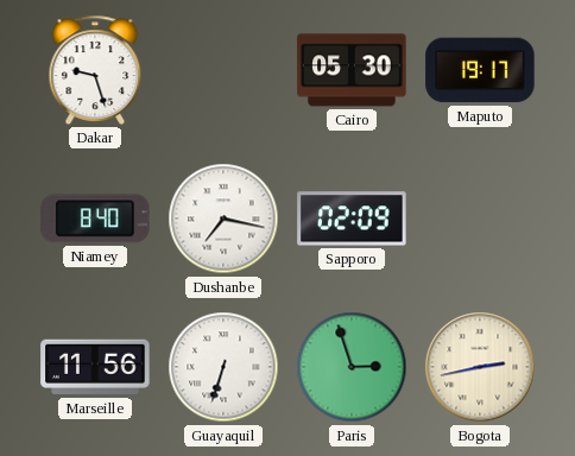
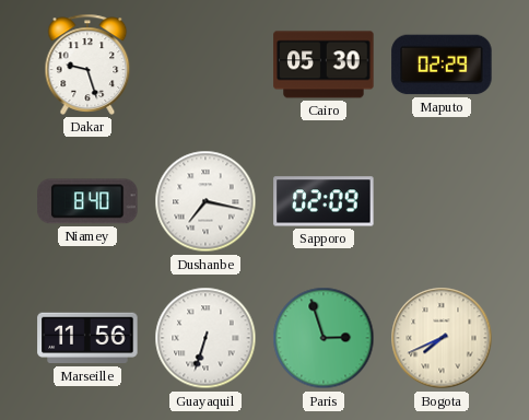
Maputo: 19:17 -> 02:29 (442, 65)
Bogota: 2:43 -> 7:41 (442, 338)
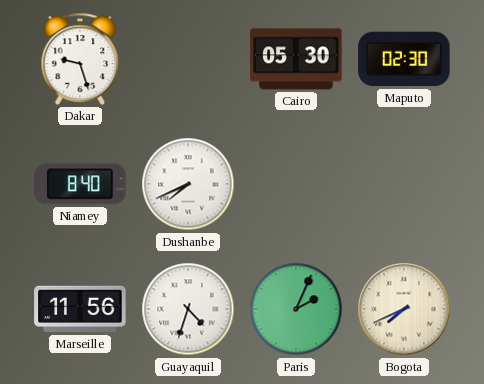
Maputo: 02:29 -> 02:30 (404, 59)
Dushanbe: 7:17 -> 7:41 (188, 184)
Sapporo: 02:09 -> none (324, 201)
Guayaquil: 6:33 -> 4:33 (188, 309)
Paris: 2:57 -> 2:04 (296, 309)
